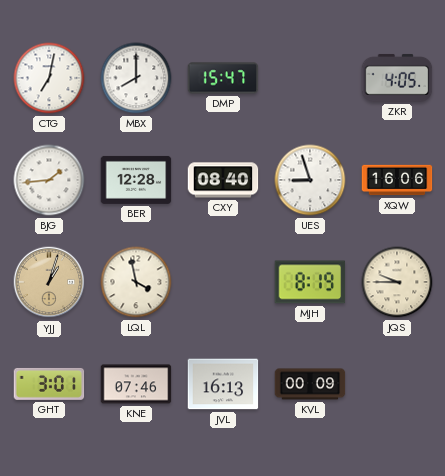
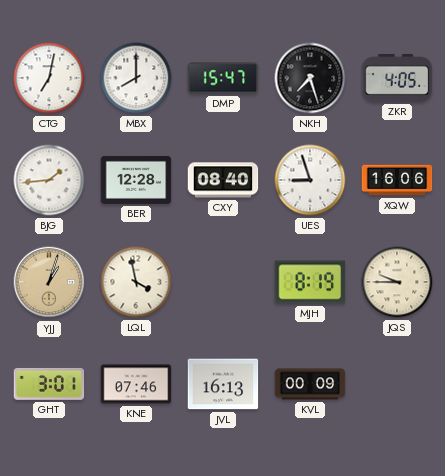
NKH: none -> 7:27 (310, 78)
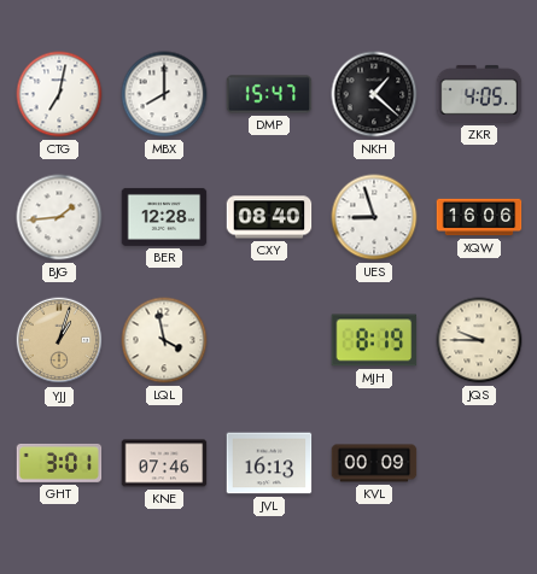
NKH: 7:27 -> 1:22 (374, 94)
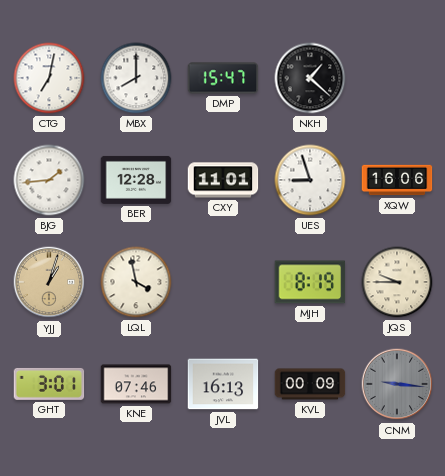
ZKR: 4:05 -> none (479, 94)
CXY: 08:40 -> 11:01 (223, 180)
CNM: none -> 9:16 (397, 384)
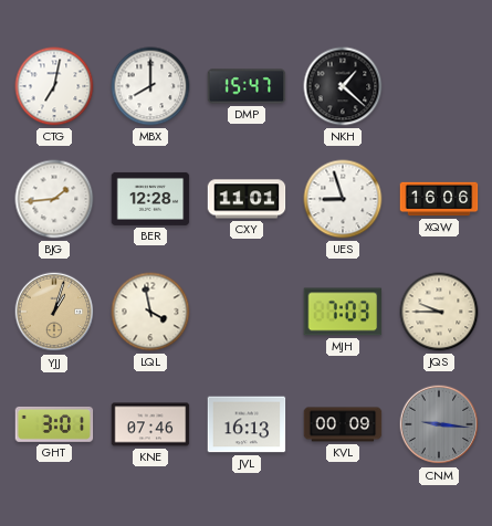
MJH: 8:19 -> 7:03 (343, 312)
